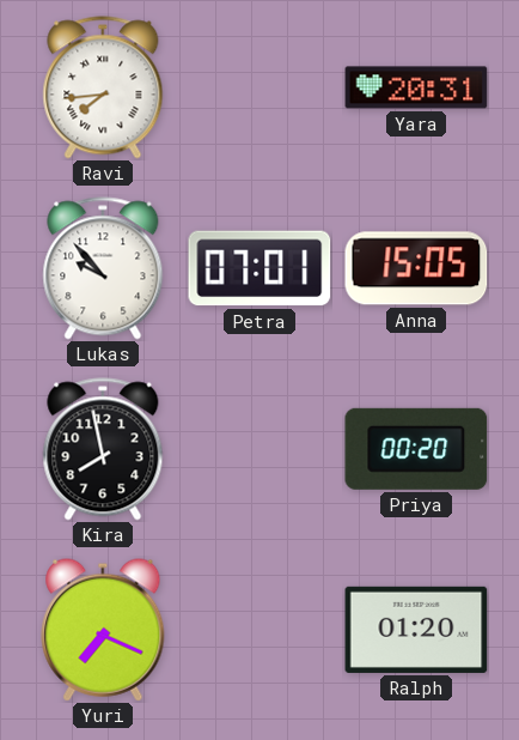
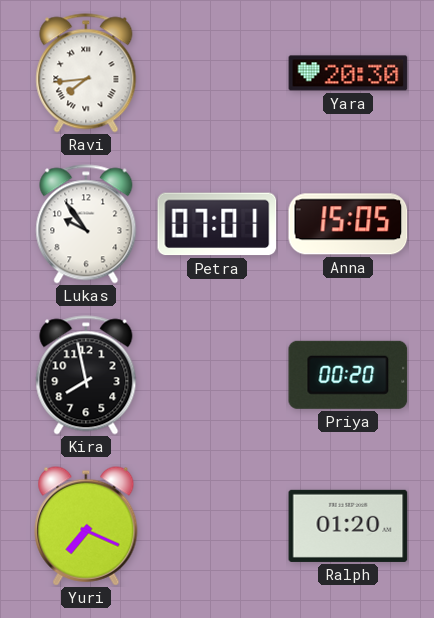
Yara: 20:31 -> 20:30 (348, 73)
Lukas: 9:53 -> 9:54 (86, 224)
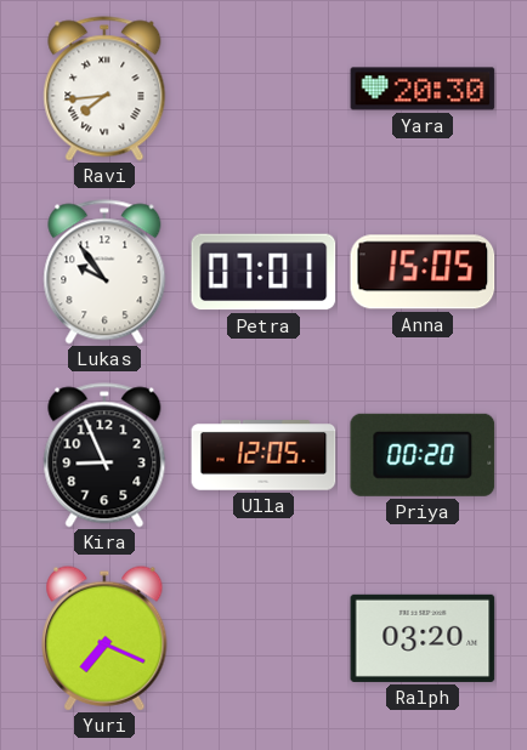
Kira: 7:58 -> 8:56 (104, 455)
Ulla: none -> 12:05 (263, 455)
Ralph: 01:20 -> 03:20 (423, 638)
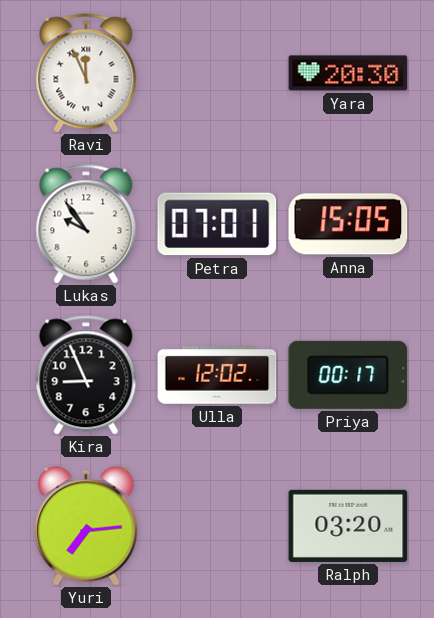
Ravi: 7:44 -> 11:56 (86, 73)
Ulla: 12:05 -> 12:02 (217, 375)
Priya: 00:20 -> 00:17 (348, 375)
Yuri: 7:19 -> 7:14 (86, 526)
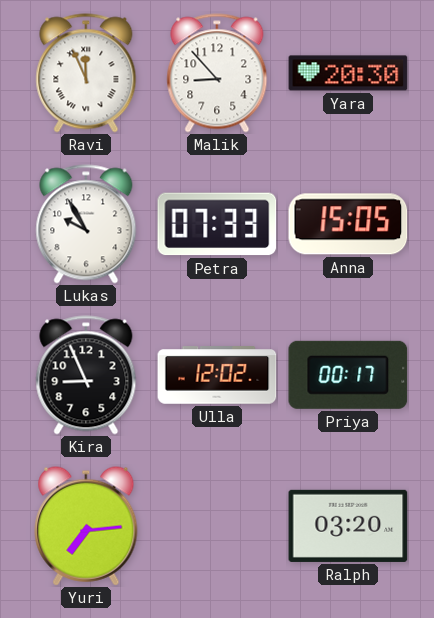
Malik: none -> 8:53 (217, 73)
Lukas: 9:54 -> 9:55 (86, 224)
Petra: 07:01 -> 07:33 (217, 224)
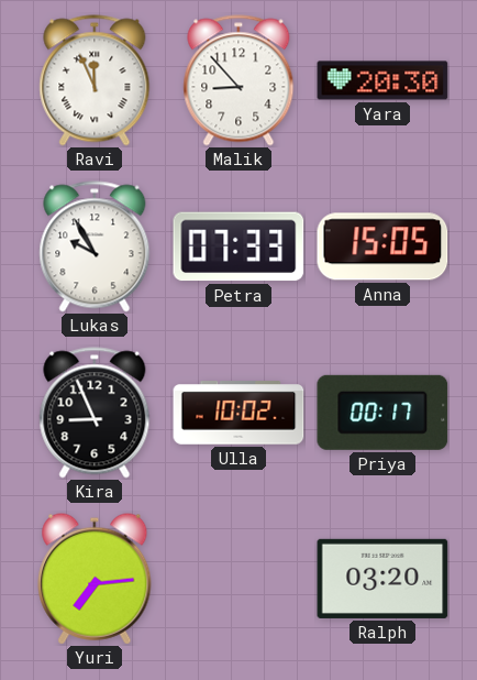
Ulla: 12:02 -> 10:02 (239, 413)
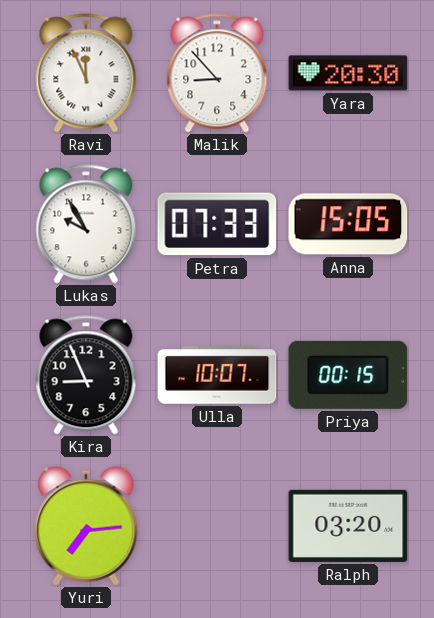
Ulla: 10:02 -> 10:07 (217, 375)
Priya: 00:17 -> 00:15 (348, 375)
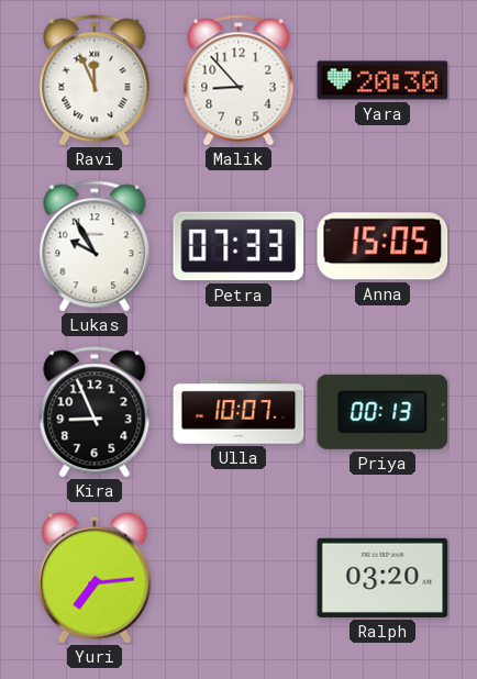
Priya: 00:15 -> 00:13 (382, 412)
